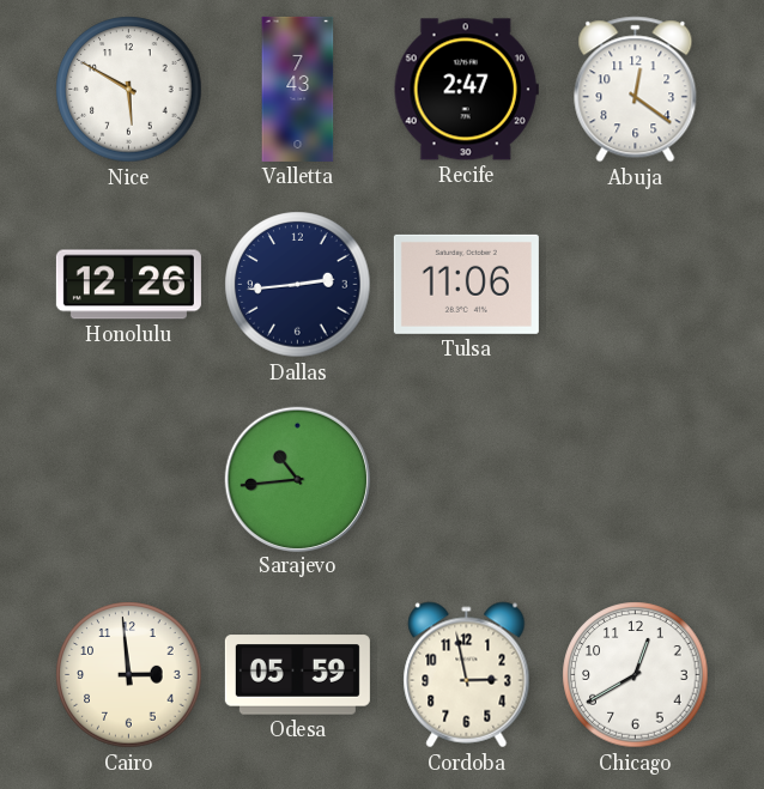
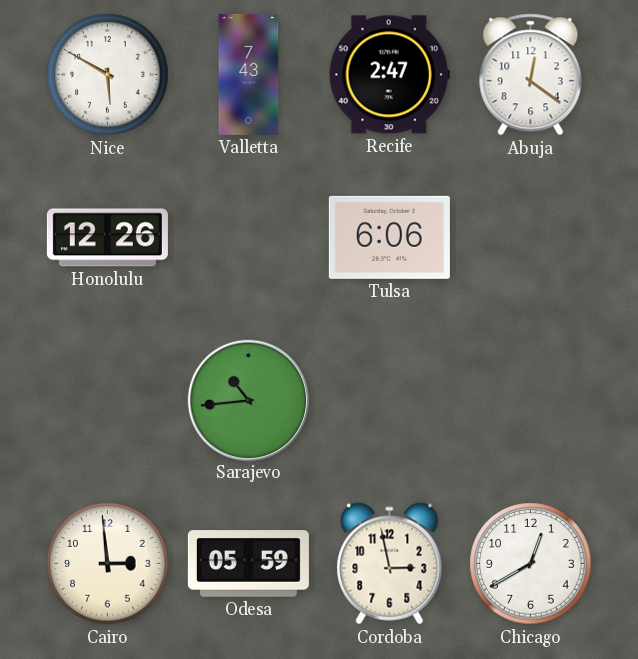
Dallas: 2:44 -> none (298, 285)
Tulsa: 11:06 -> 6:06 (389, 237)
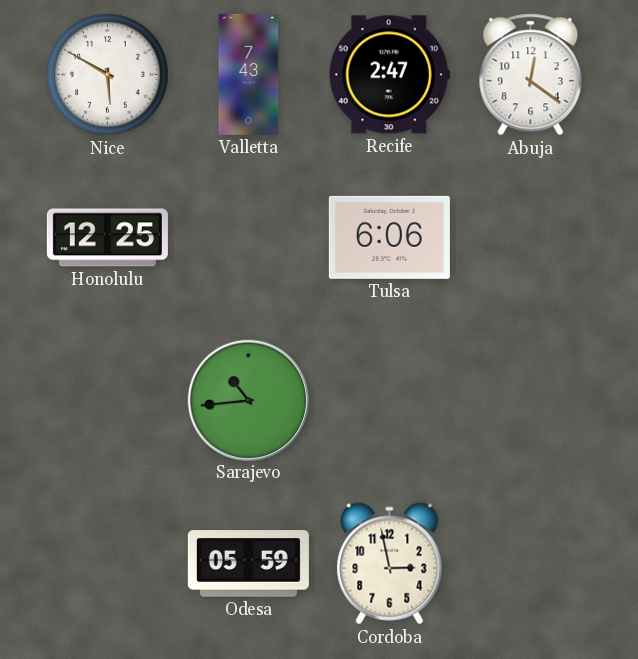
Honolulu: 12:26 -> 12:25 (107, 238)
Cairo: 2:59 -> none (108, 564)
Chicago: 12:40 -> none (531, 564)
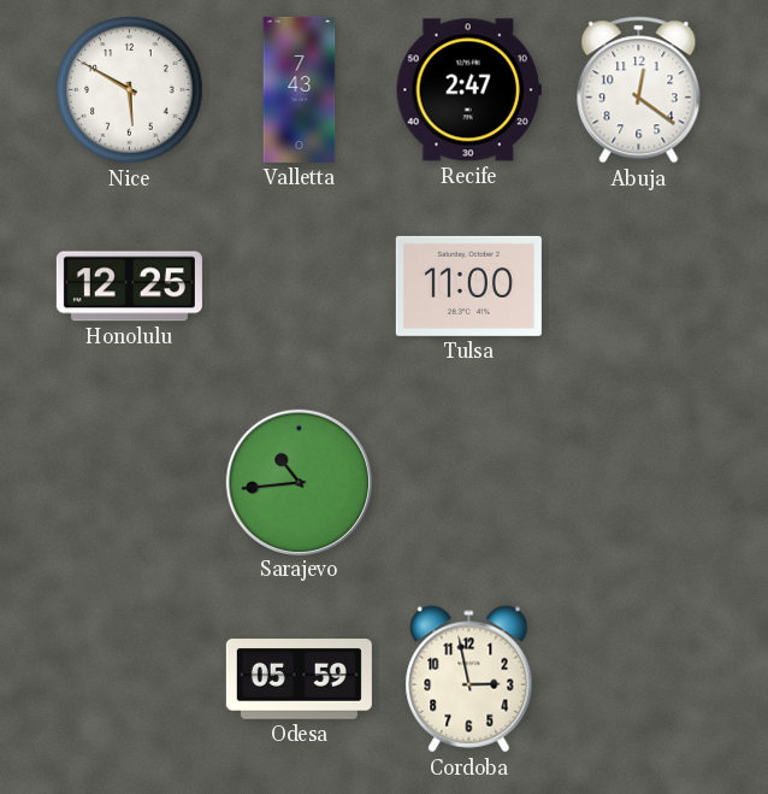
Tulsa: 6:06 -> 11:00 (468, 286)
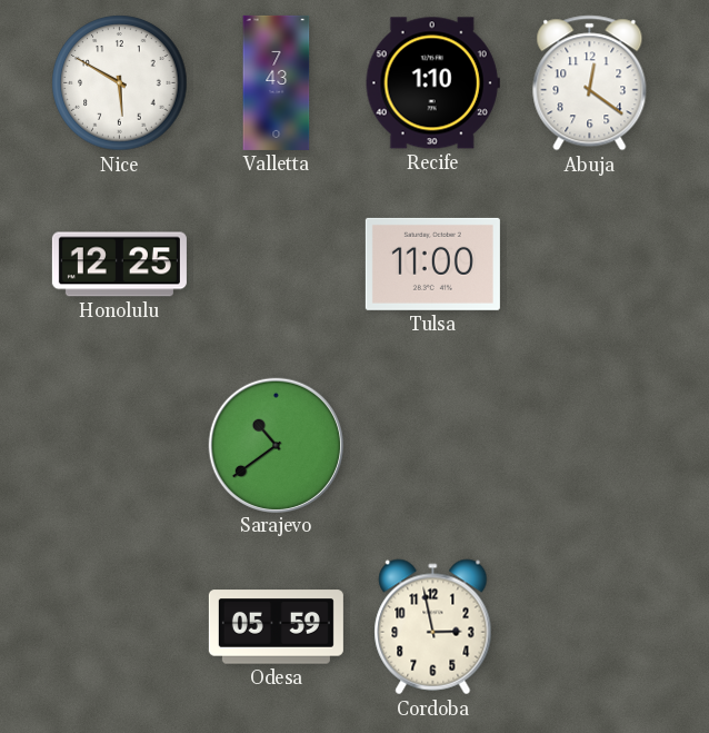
Recife: 2:47 -> 1:10 (432, 83)
Sarajevo: 10:44 -> 10:39 (276, 445)
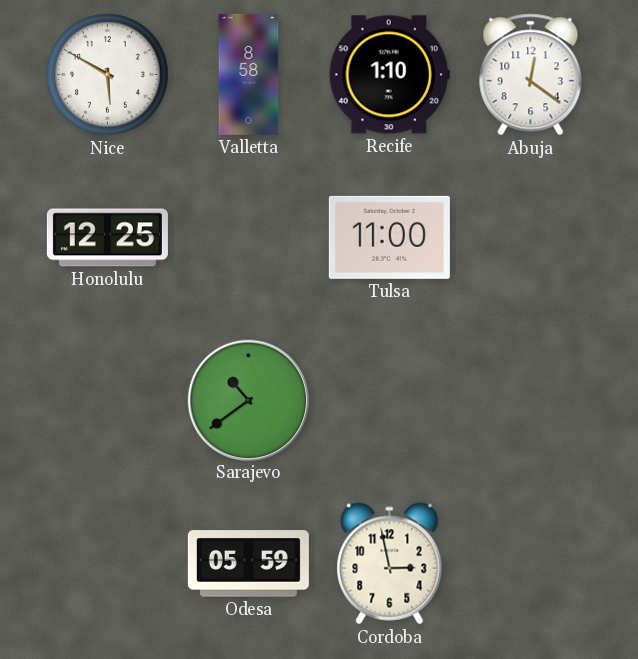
Valletta: 7:43 -> 8:58 (249, 74)
